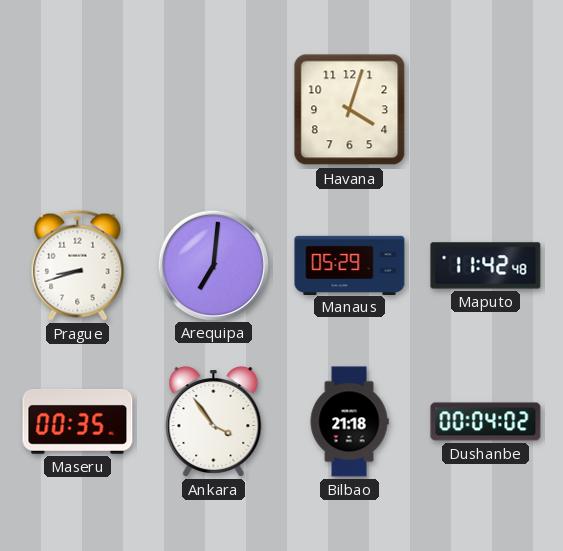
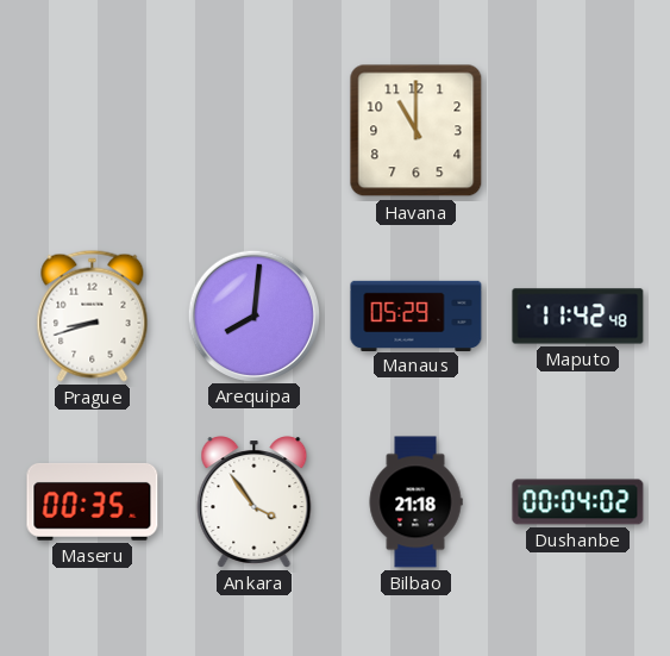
Havana: 4:03 -> 11:00 (417, 131)
Arequipa: 7:01 -> 8:01 (253, 315)
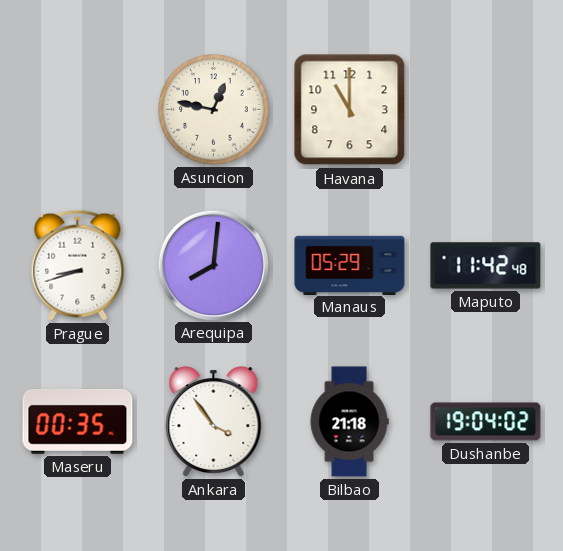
Asuncion: none -> 12:47 (214, 110)
Dushanbe: 00:04 -> 19:04 (486, 422)
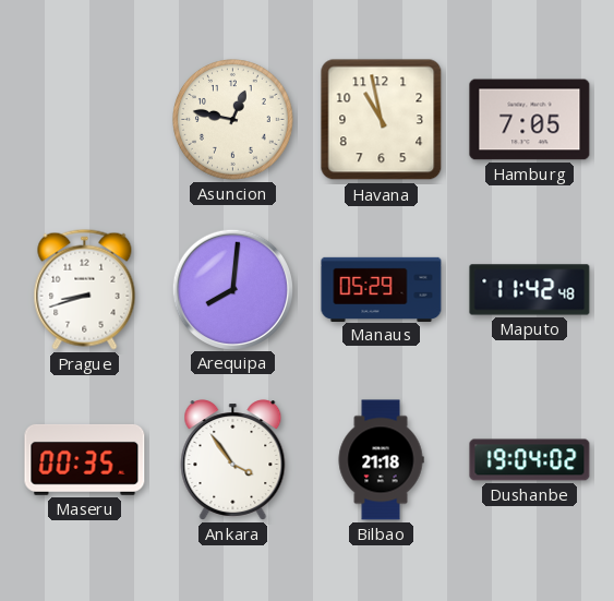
Havana: 11:00 -> 10:58 (382, 120)
Hamburg: none -> 7:05 (530, 120)
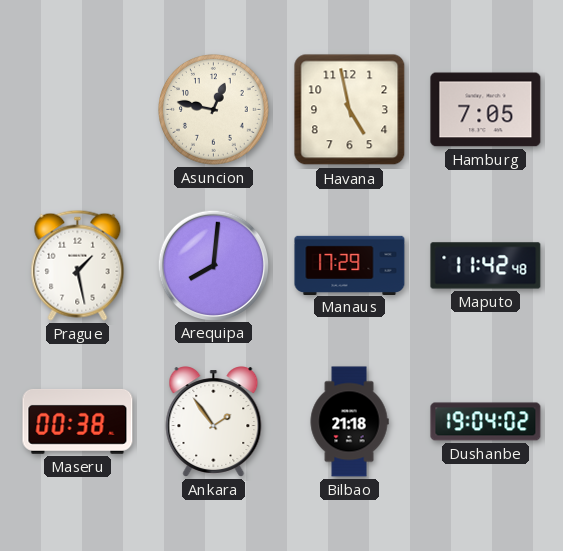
Havana: 10:58 -> 4:58 (350, 110)
Prague: 8:42 -> 1:28 (78, 265)
Manaus: 05:29 -> 17:29 (350, 265)
Maseru: 00:35 -> 00:38 (78, 421)
Ankara: 3:54 -> 1:54 (214, 422)
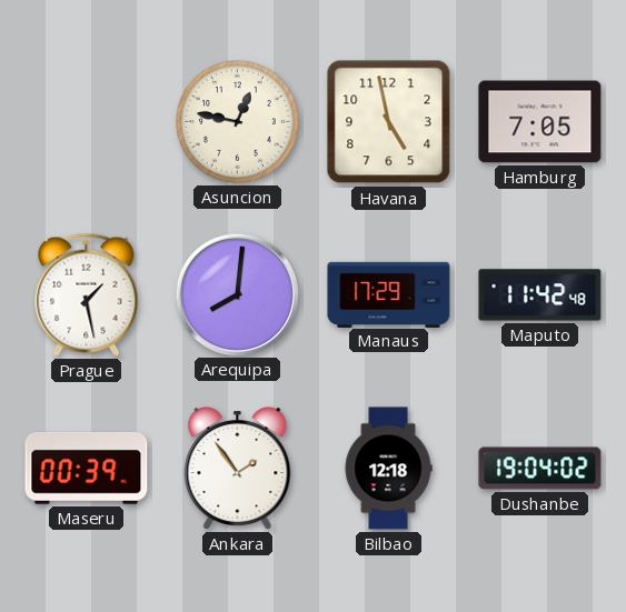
Maseru: 00:38 -> 00:39 (87, 468)
Bilbao: 21:18 -> 12:18 (388, 469)
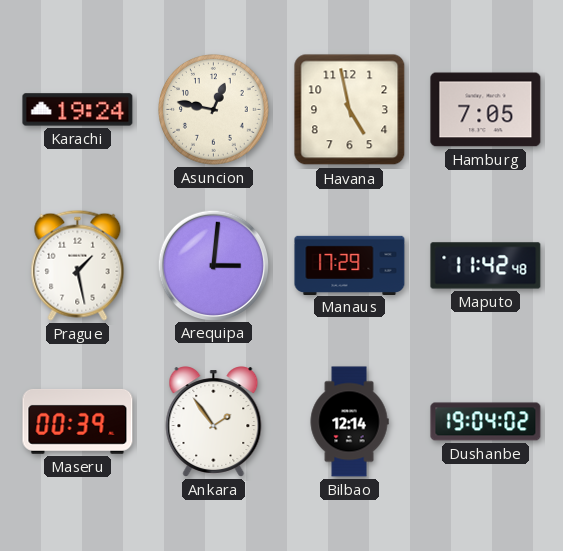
Karachi: none -> 19:24 (78, 110)
Arequipa: 8:01 -> 3:01 (213, 265)
Bilbao: 12:18 -> 12:14 (349, 422)
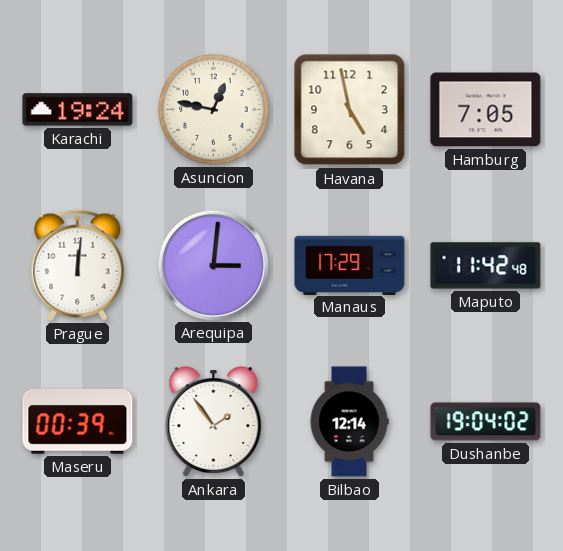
Prague: 1:28 -> 12:01 (78, 265)
